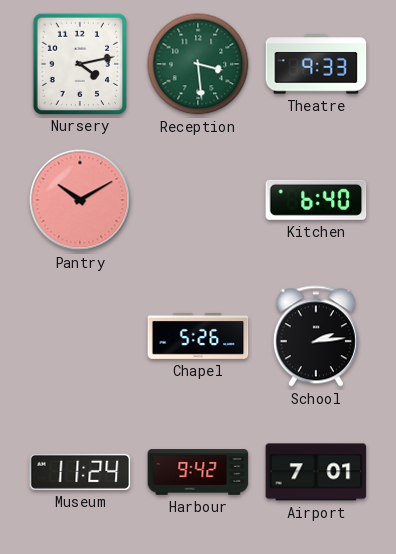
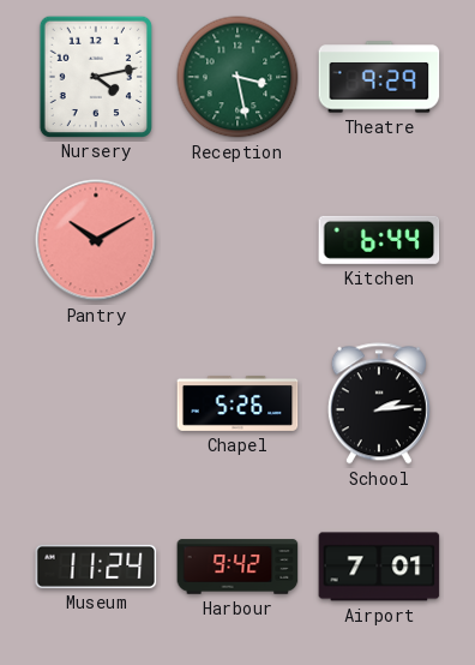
Reception: 3:29 -> 3:28 (237, 77)
Theatre: 9:33 -> 9:29 (379, 77)
Kitchen: 6:40 -> 6:44 (379, 240)
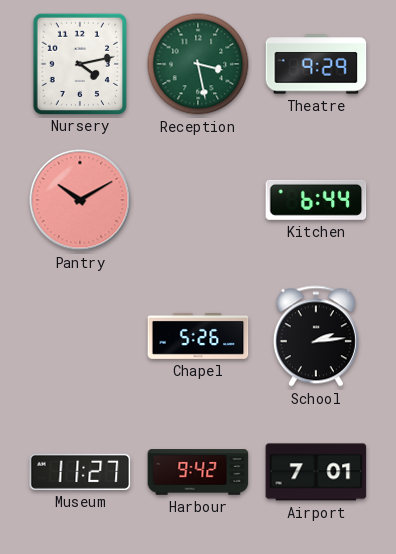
Museum: 11:24 -> 11:27 (80, 472)
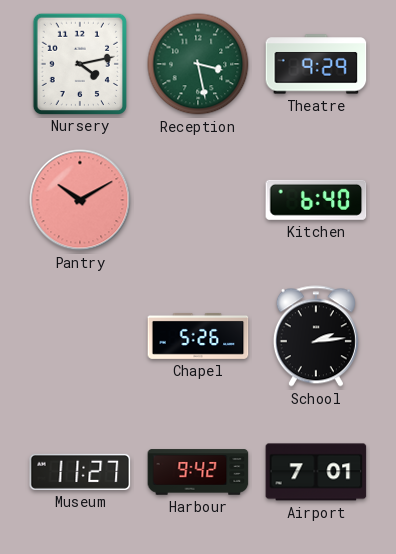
Kitchen: 6:44 -> 6:40 (316, 200)
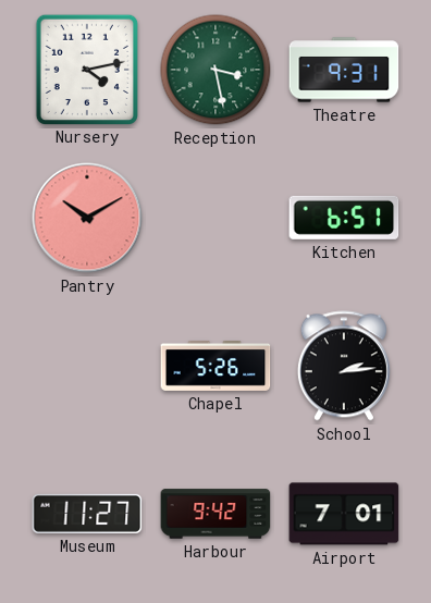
Theatre: 9:29 -> 9:31 (344, 70)
Kitchen: 6:40 -> 6:51 (344, 218)
